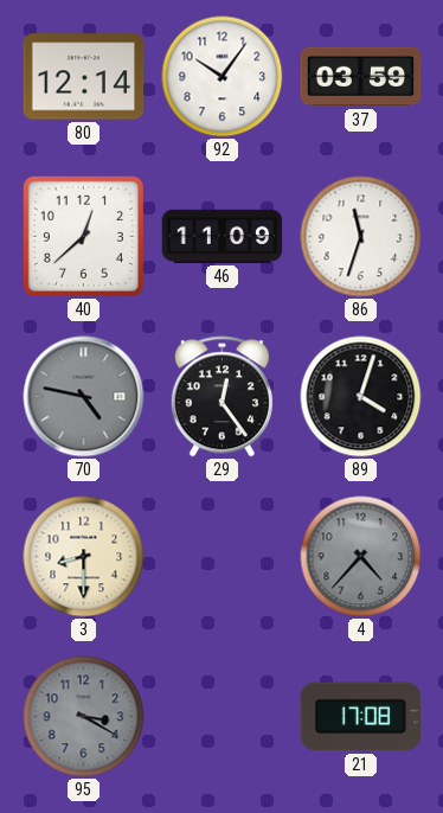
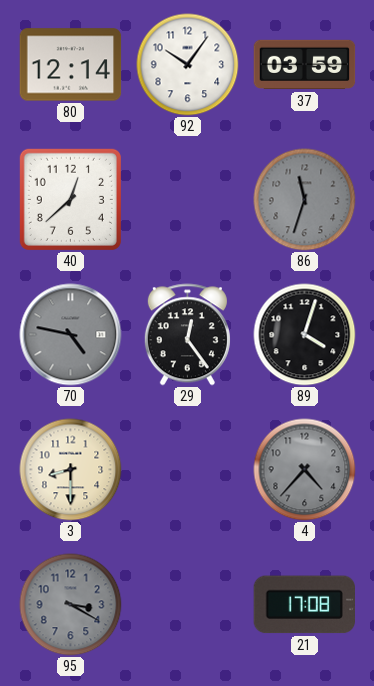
46: 11:09 -> none (223, 236)
86 dial: white -> grey (305, 200)
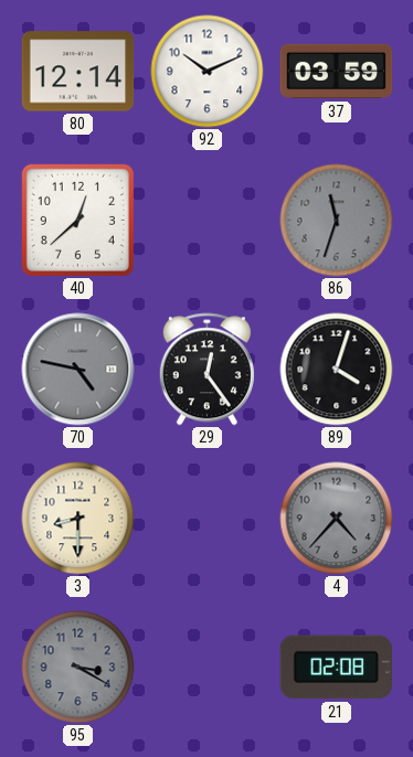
92: 10:06 -> 10:11 (208, 72)
21: 17:08 -> 02:08 (337, 668)
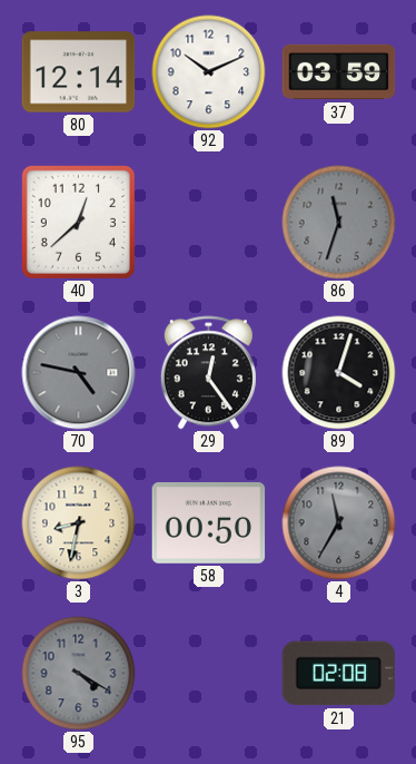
3: 8:30 -> 8:32 (79, 523)
58: none -> 00:50 (209, 522)
4: 4:37 -> 11:35 (339, 523)
95: 3:20 -> 4:20 (79, 674)
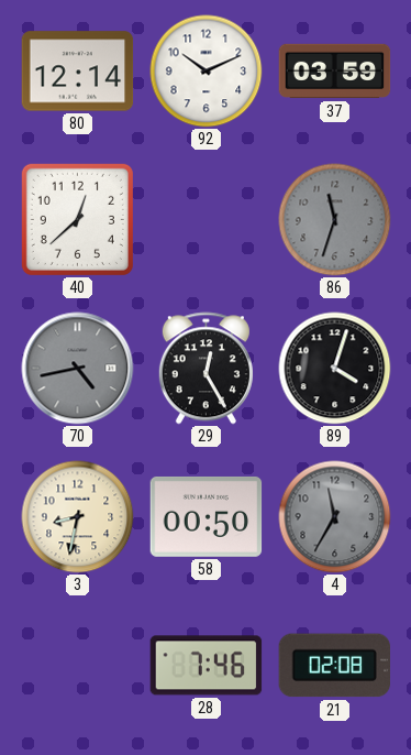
70: 4:47 -> 4:43 (78, 369)
29: 12:24 -> 12:25 (205, 369)
95: 4:20 -> none (79, 674)
28: none -> 7:46 (207, 666)
